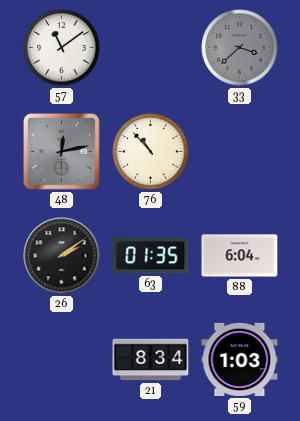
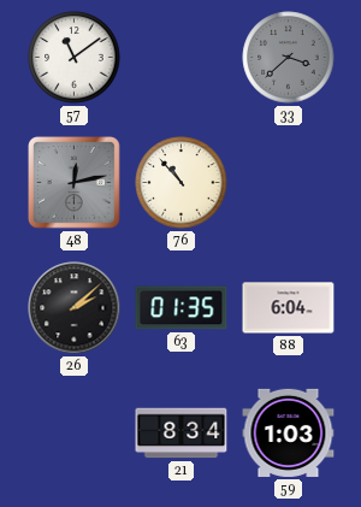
26: 2:09 -> 2:08 (75, 308)
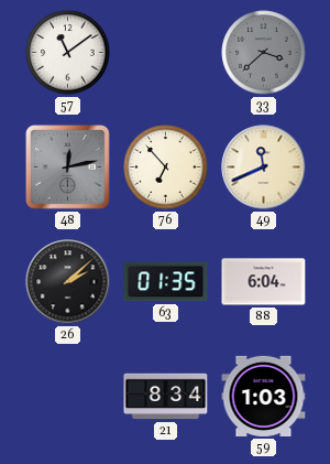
76: 10:53 -> 6:53 (166, 168)
49: none -> 11:41 (264, 168)
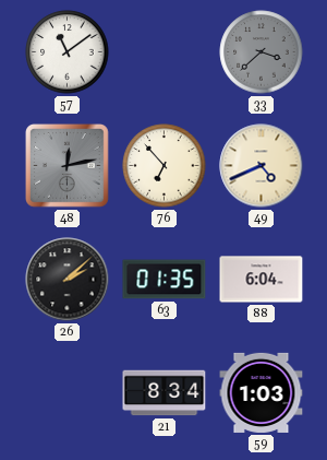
49: 11:41 -> 4:41 (262, 166)
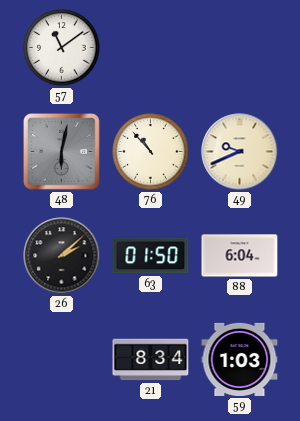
33: 3:38 -> none (262, 52)
48: 12:13 -> 6:02 (62, 152)
76: 6:53 -> 10:53 (151, 152)
49: 4:41 -> 9:41 (240, 152)
63: 01:35 -> 01:50 (151, 256)
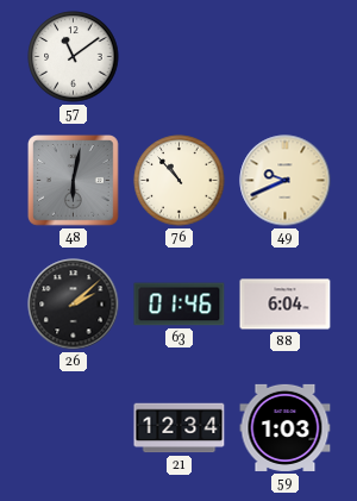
63: 01:50 -> 01:46 (180, 305)
21: 8:34 -> 12:34 (180, 428)
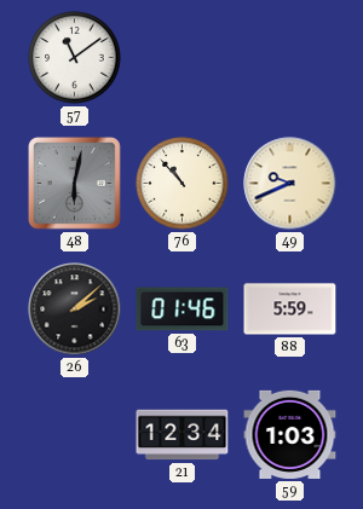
88: 6:04 -> 5:59 (290, 310)
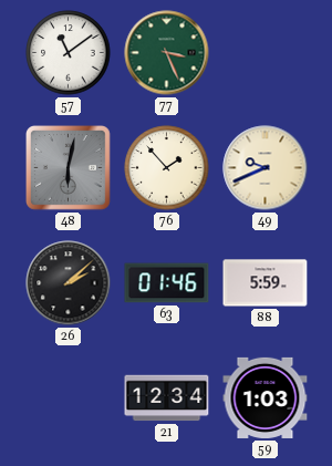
77: none -> 3:26 (167, 53)
76: 10:53 -> 1:53 (167, 168)
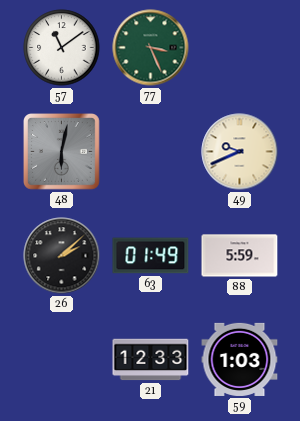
76: 1:53 -> none (167, 168)
63: 01:46 -> 01:49 (151, 256)
21: 12:34 -> 12:33 (151, 360)
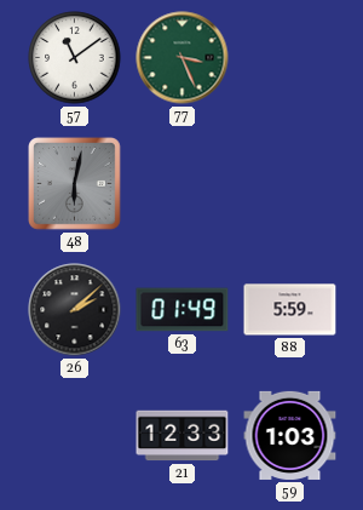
49: 9:41 -> none (240, 152)
